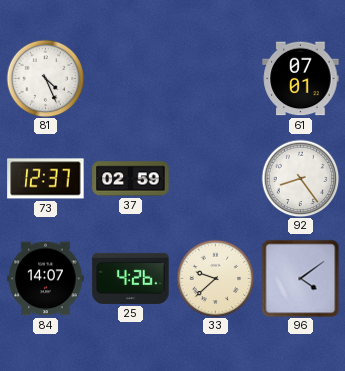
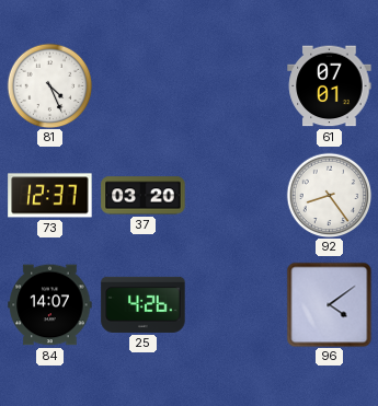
37: 02:59 -> 03:20 (144, 196)
33: 9:38 -> none (215, 278)
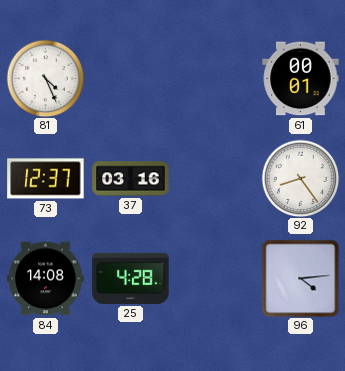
61: 07:01 -> 00:01 (301, 79)
37: 03:20 -> 03:16 (131, 179)
84: 14:07 -> 14:08 (46, 279)
25: 4:26 -> 4:28 (131, 278)
96: 4:09 -> 4:14 (300, 278)
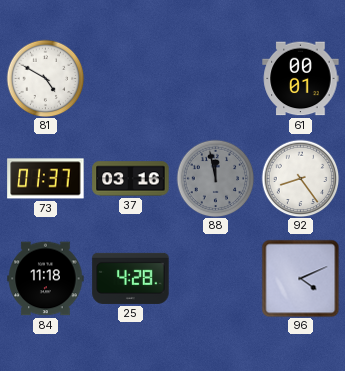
81: 4:26 -> 4:50 (45, 78)
73: 12:37 -> 01:37 (46, 179)
88: none -> 11:58 (215, 178)
84: 14:08 -> 11:18 (46, 279)
96: 4:14 -> 4:11 (300, 278)
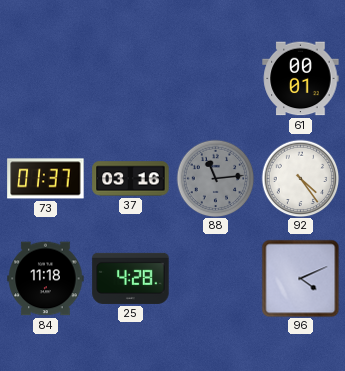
81: 4:50 -> none (45, 78)
88: 11:58 -> 11:14 (215, 178)
92: 8:24 -> 4:24 (300, 178)
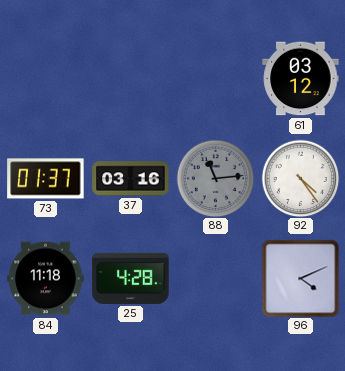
61: 00:01 -> 03:12 (301, 79)
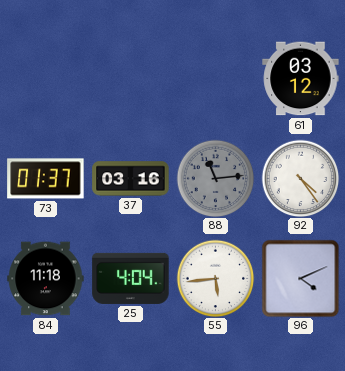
25: 4:28 -> 4:04 (131, 278)
55: none -> 5:44 (215, 278)
